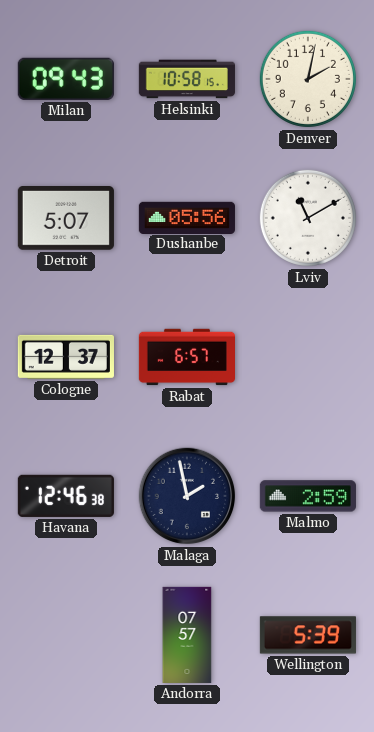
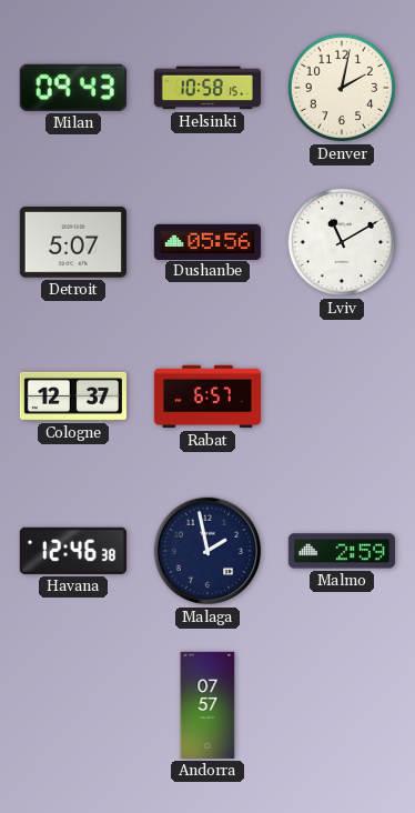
Wellington: 5:39 -> none (308, 635)
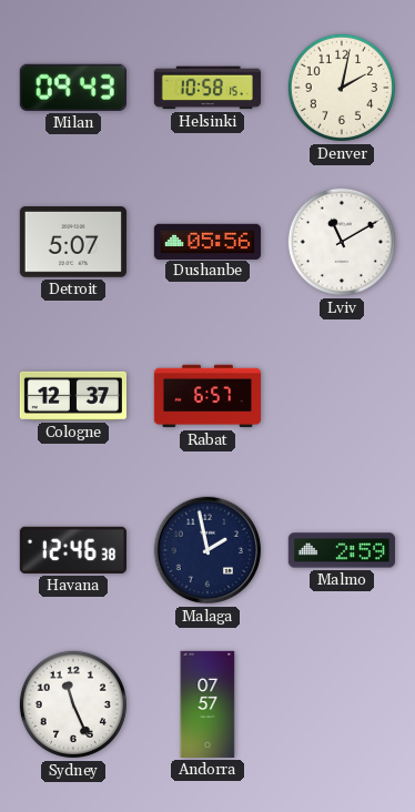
Sydney: none -> 11:26 (73, 704)
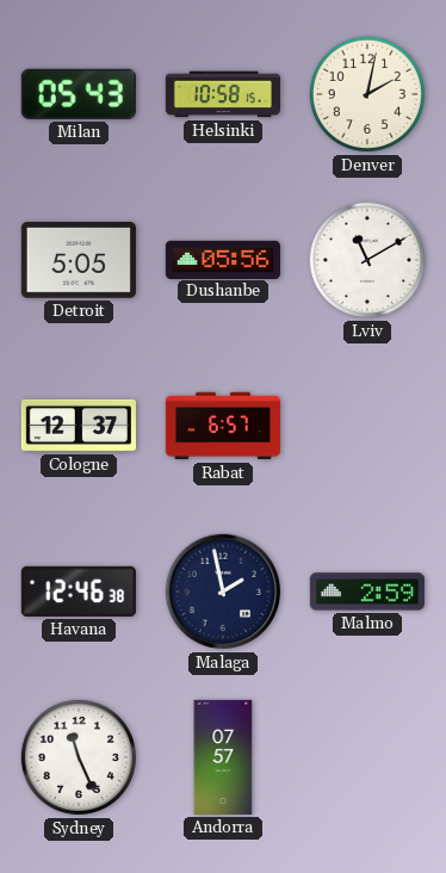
Milan: 09:43 -> 05:43 (79, 94)
Detroit: 5:07 -> 5:05 (79, 261)
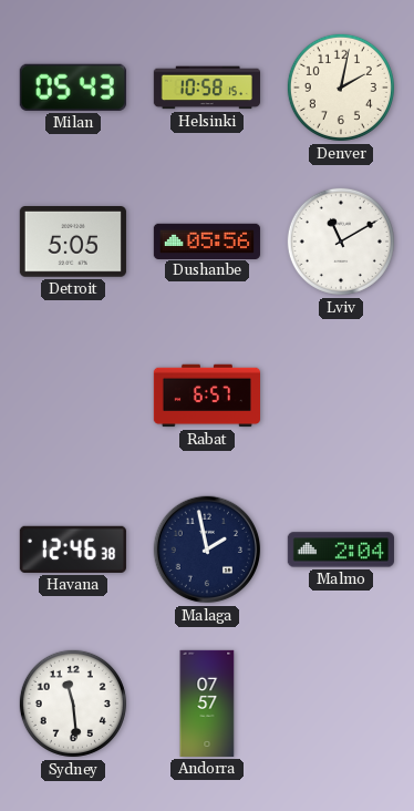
Cologne: 12:37 -> none (79, 426)
Malmo: 2:59 -> 2:04 (341, 550)
Sydney: 11:26 -> 11:29 (73, 704)
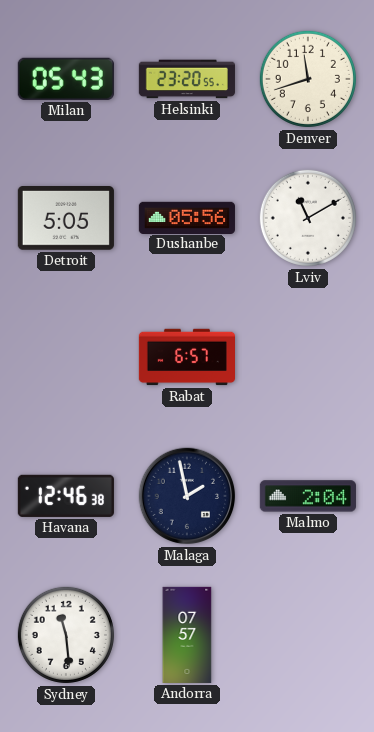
Helsinki: 10:58 -> 23:20 (187, 79)
Denver: 2:02 -> 11:42 (308, 79)
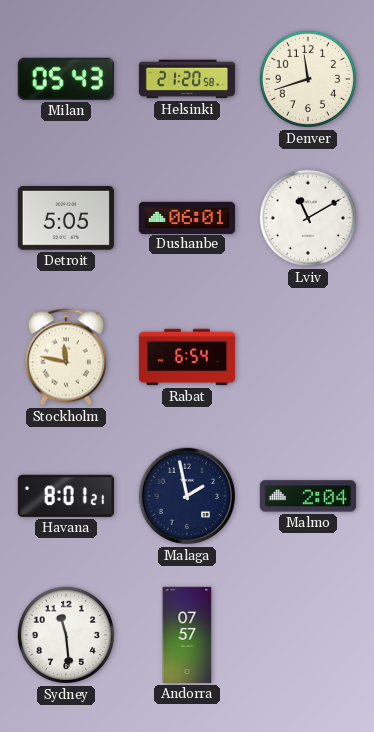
Helsinki: 23:20 -> 21:20 (187, 79)
Dushanbe: 05:56 -> 06:01 (187, 217)
Stockholm: none -> 11:47 (66, 357)
Rabat: 6:57 -> 6:54 (186, 357)
Havana: 12:46 -> 8:01 (66, 496)
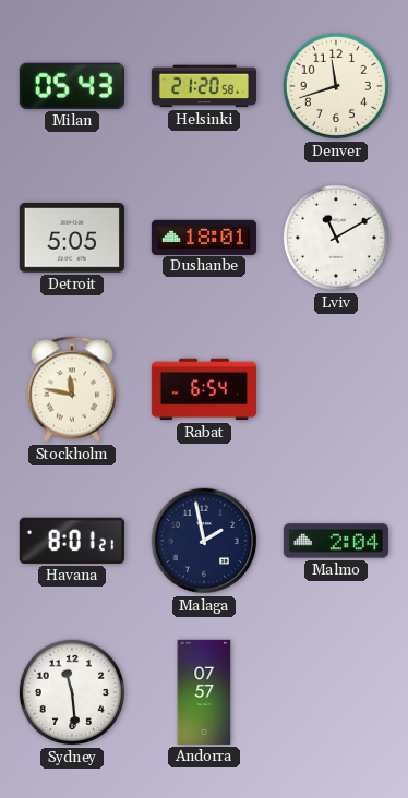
Dushanbe: 06:01 -> 18:01 (204, 237)
